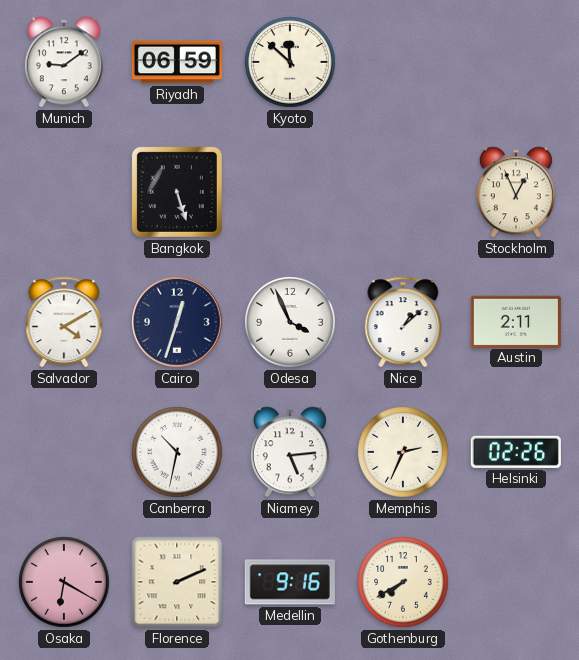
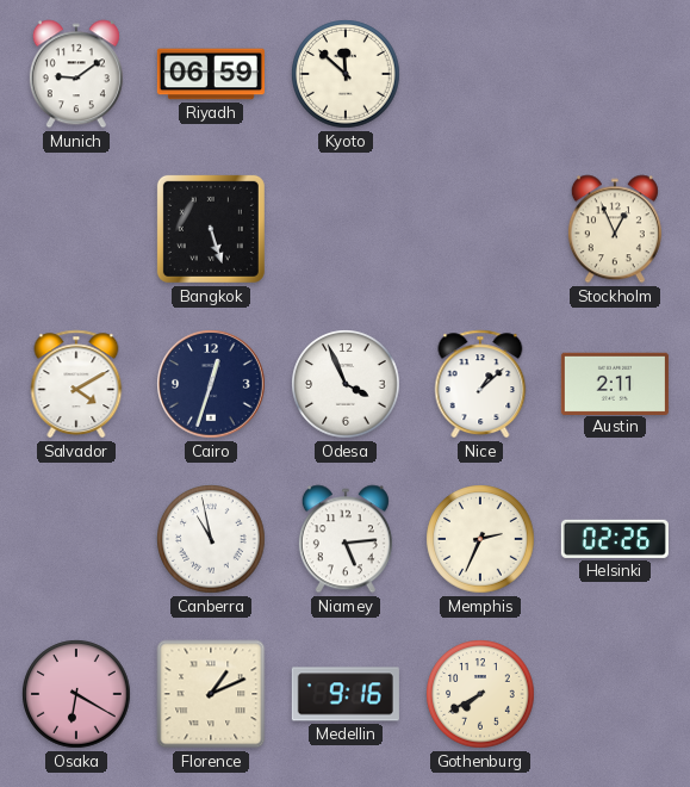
Canberra: 10:32 -> 10:58 (211, 539)
Florence: 2:11 -> 1:11 (211, 694)
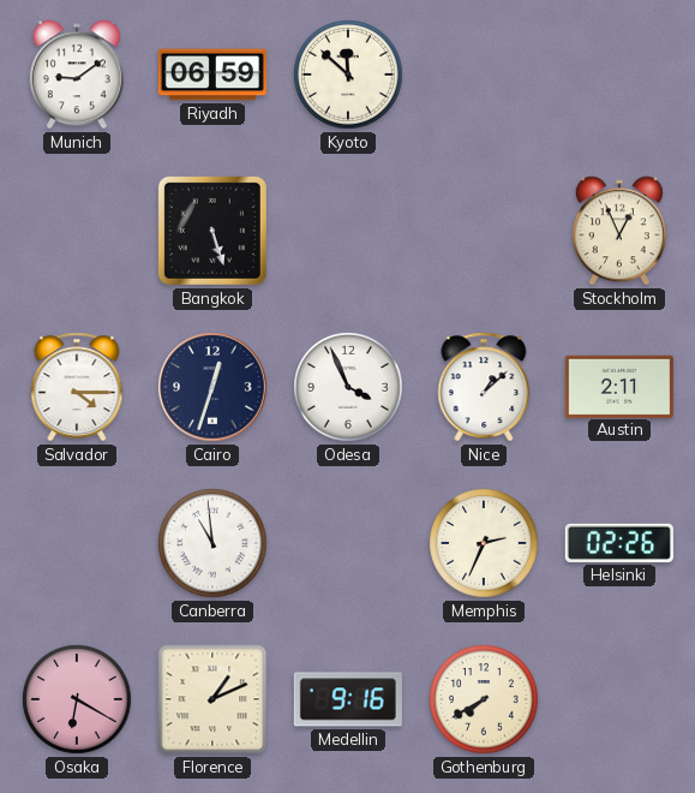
Salvador: 4:10 -> 4:15 (77, 387)
Canberra: 10:58 -> 10:59 (212, 543)
Niamey: 5:14 -> none (346, 539)
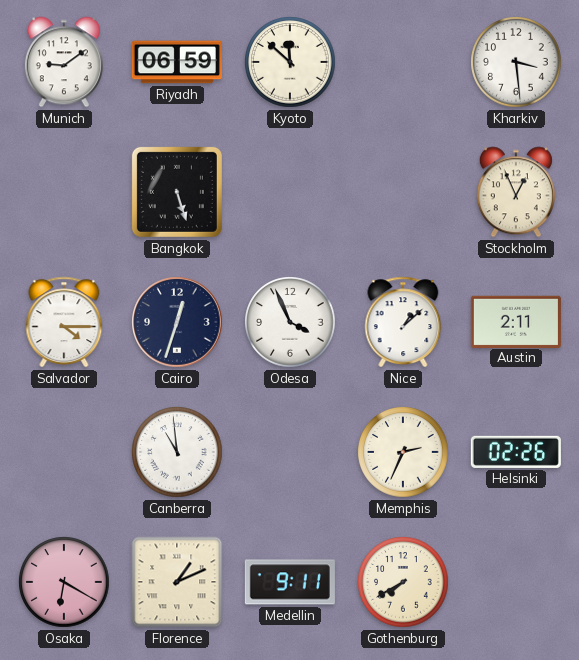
Kharkiv: none -> 3:29 (516, 62)
Medellin: 9:16 -> 9:11 (290, 582)
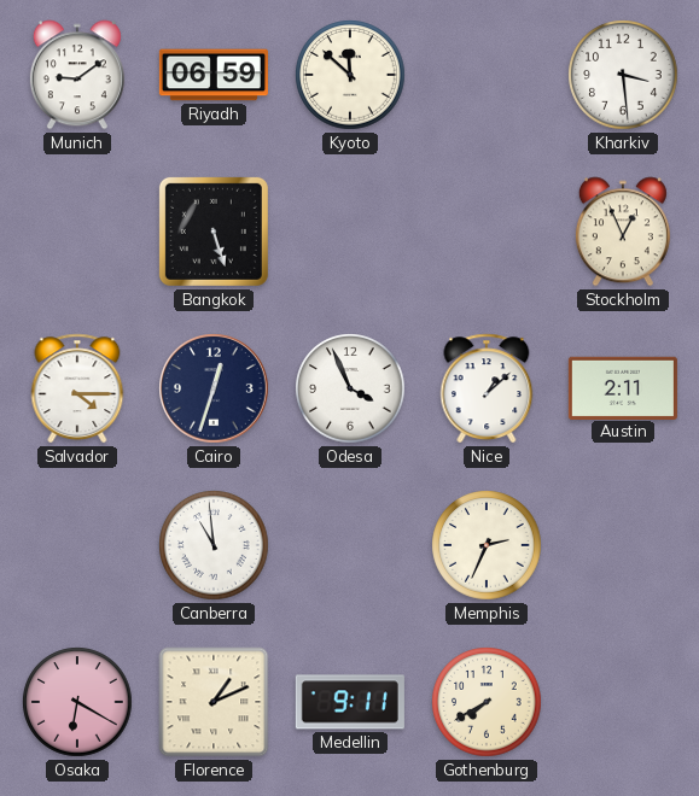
Helsinki: 02:26 -> none (516, 452)
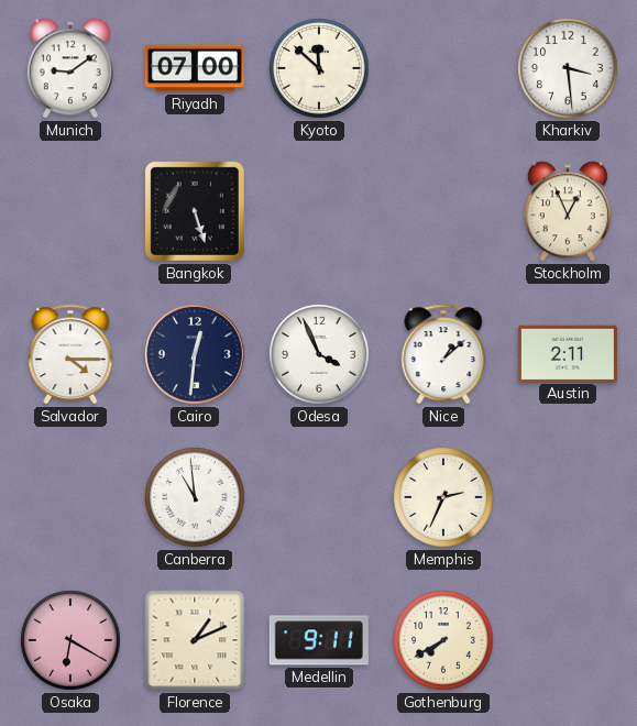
Riyadh: 06:59 -> 07:00 (195, 68)
Cairo: 12:33 -> 12:31 (195, 354)
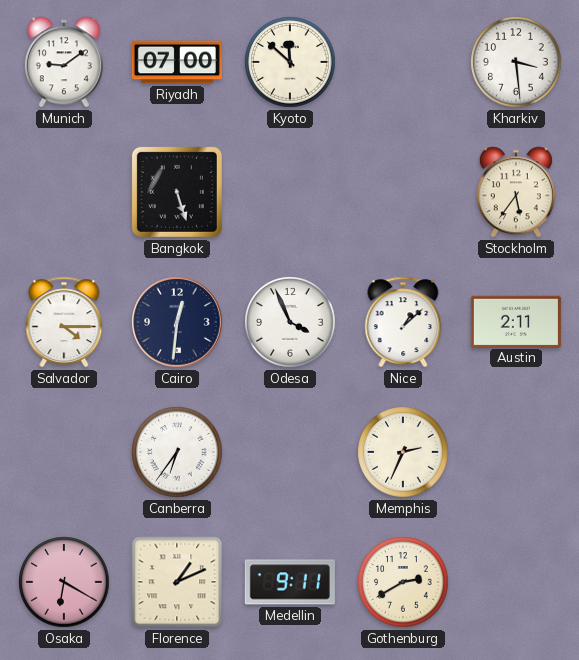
Stockholm: 12:56 -> 5:36 (516, 192)
Canberra: 10:59 -> 6:36 (177, 452)
Gothenburg: 7:40 -> 2:40 (403, 582)
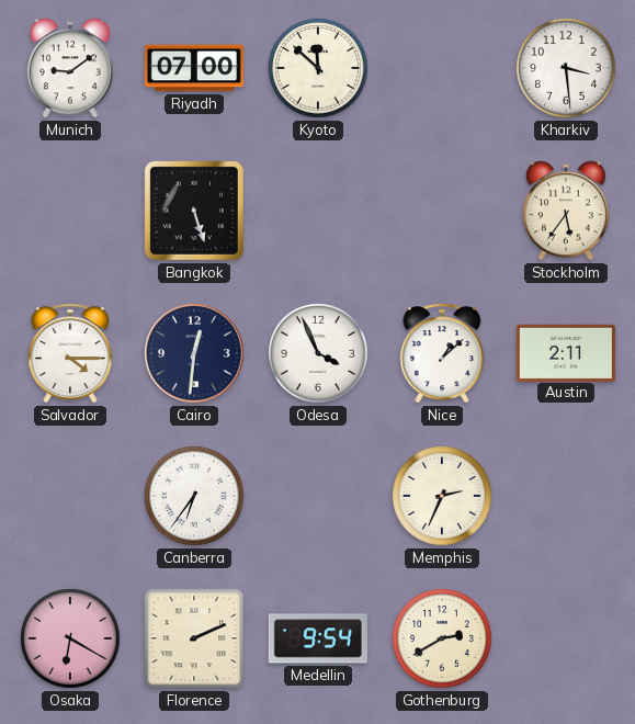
Florence: 1:11 -> 2:11 (194, 638)
Medellin: 9:11 -> 9:54 (318, 638)
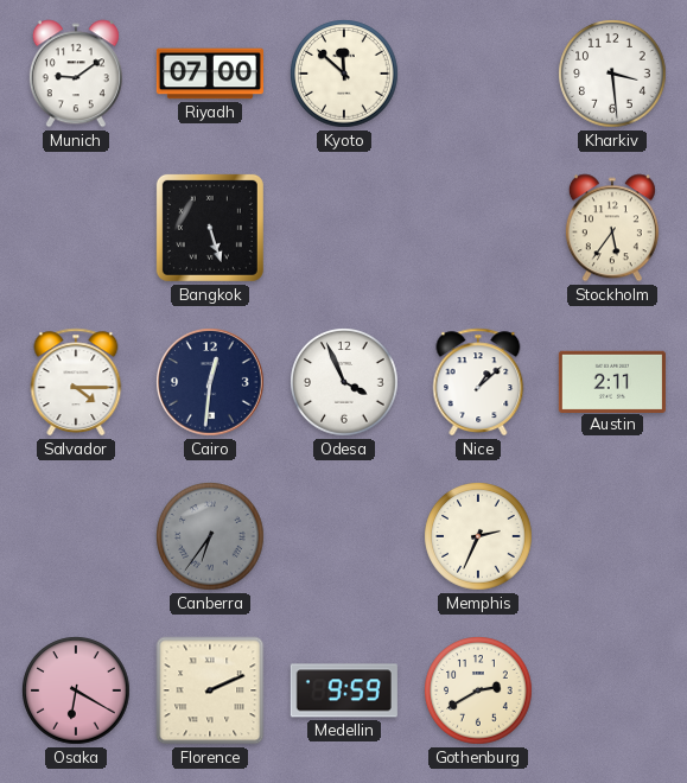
Canberra dial: white -> grey (210, 536)
Medellin: 9:54 -> 9:59 (344, 690)
